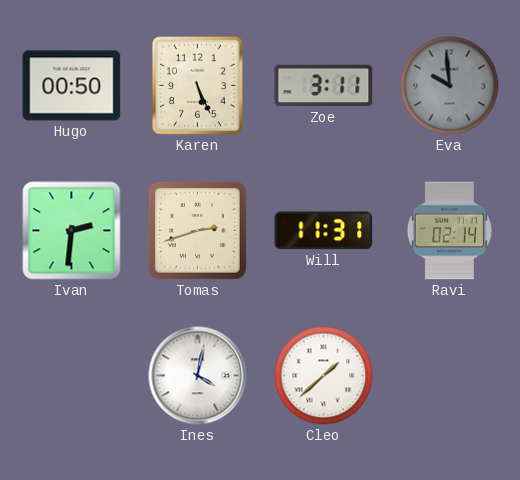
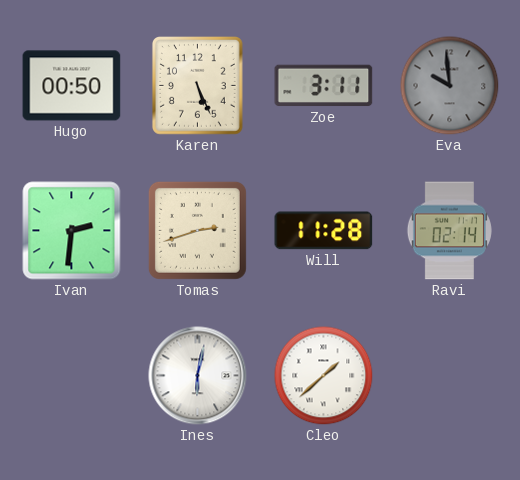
Will: 11:31 -> 11:28 (324, 231)
Ines: 4:02 -> 6:02 (198, 376)
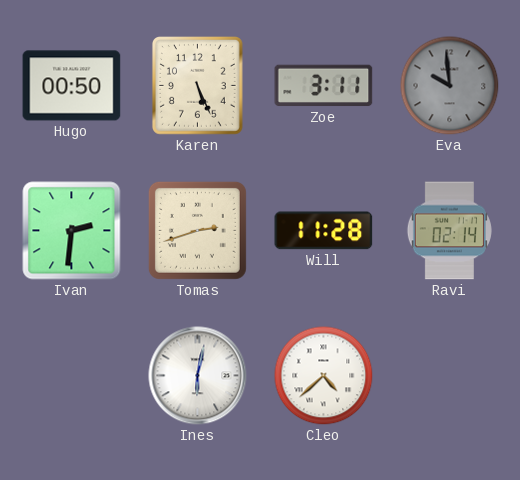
Cleo: 1:38 -> 4:38 (324, 376)
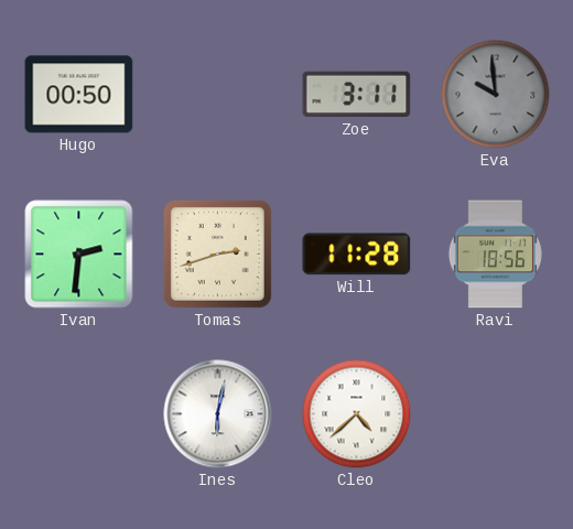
Karen: 5:26 -> none (197, 86)
Ravi: 02:14 -> 18:56 (495, 255)
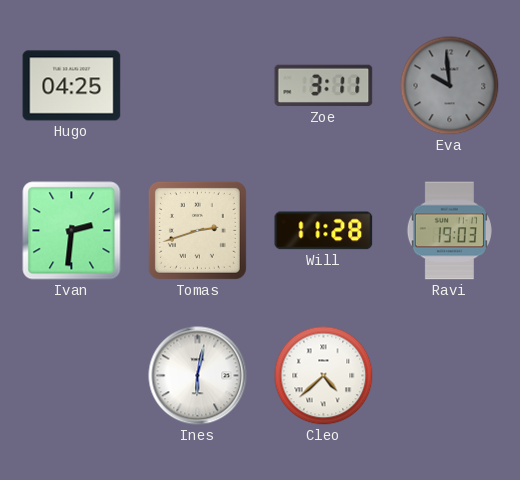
Hugo: 00:50 -> 04:25 (72, 86)
Ravi: 18:56 -> 19:03 (449, 231)
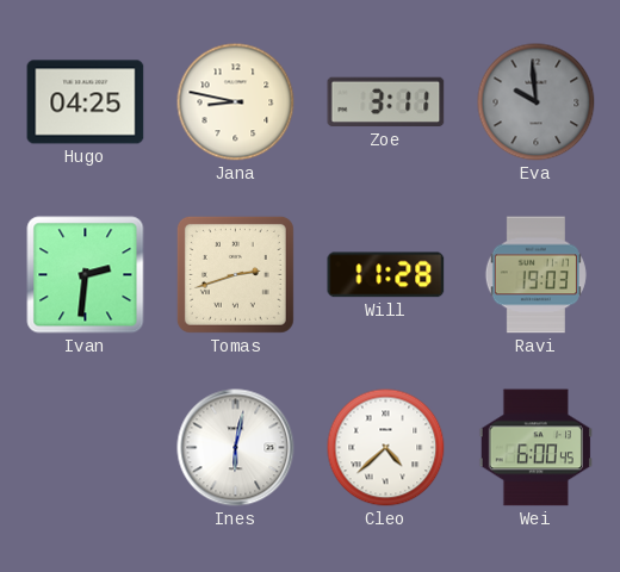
Jana: none -> 8:47 (236, 102)
Wei: none -> 6:00 (535, 448)
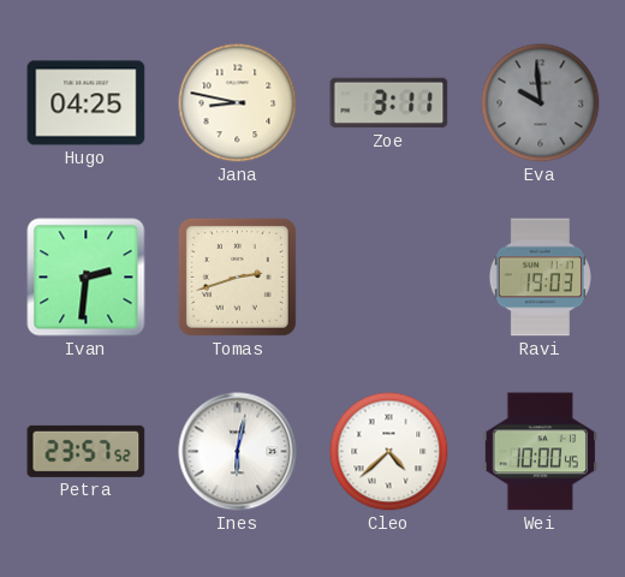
Will: 11:28 -> none (386, 275)
Petra: none -> 23:57 (87, 451)
Wei: 6:00 -> 10:00 (540, 452)
